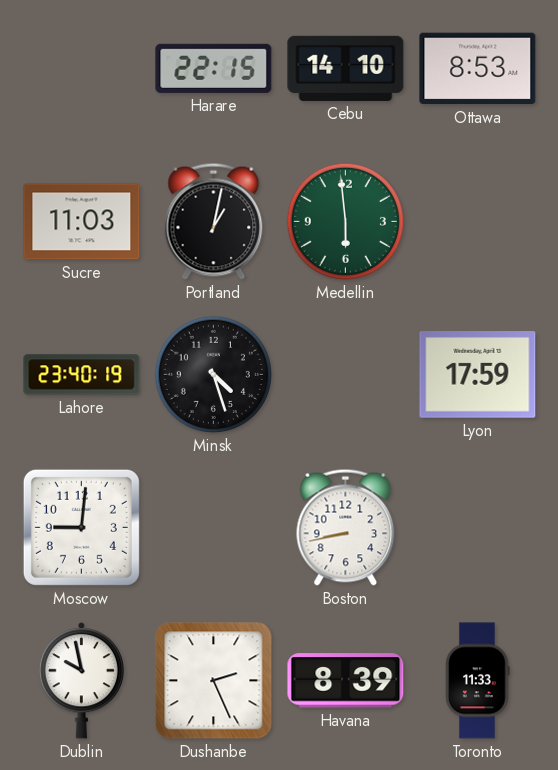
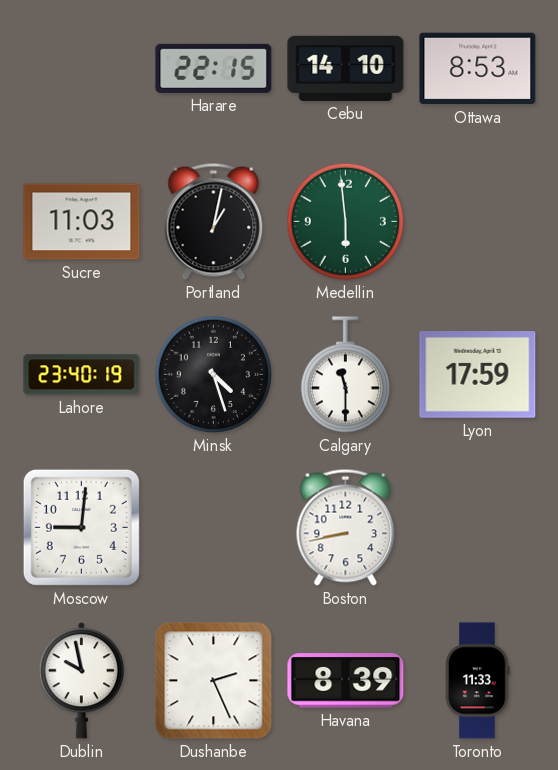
Calgary: none -> 11:30 (345, 375)
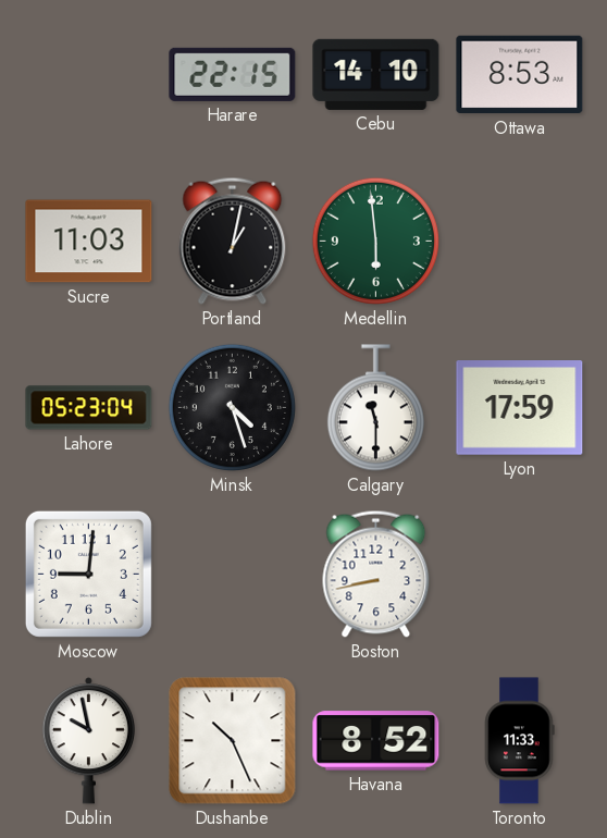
Lahore: 23:40 -> 05:23 (89, 408)
Dushanbe: 2:26 -> 10:26 (233, 741)
Havana: 8:39 -> 8:52 (376, 741)
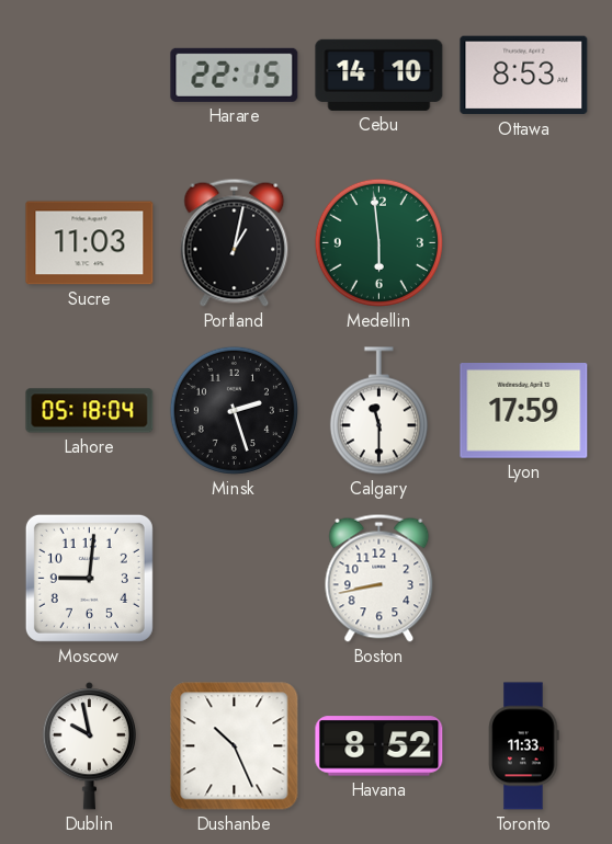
Lahore: 05:23 -> 05:18 (90, 411)
Minsk: 4:27 -> 2:27 (234, 410)
